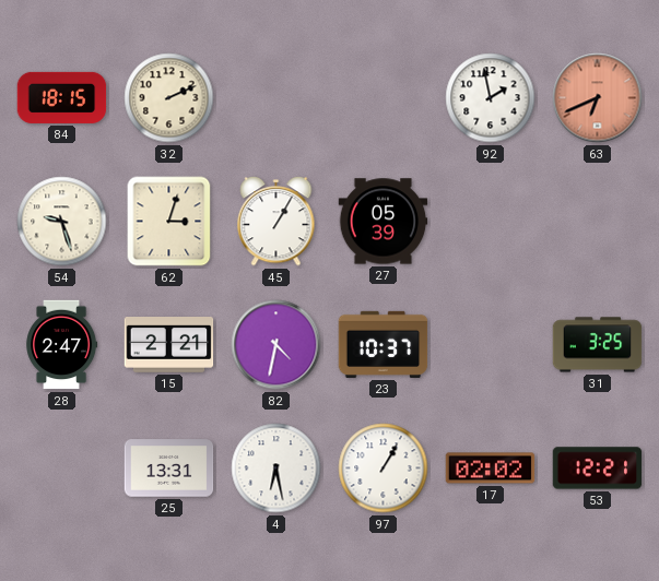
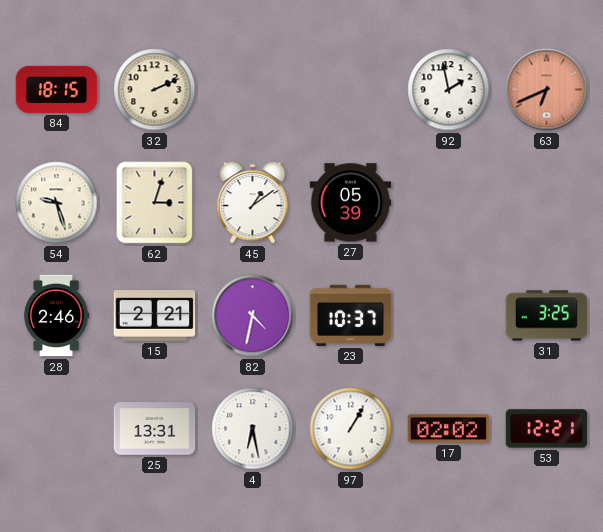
45: 1:05 -> 1:09 (253, 203)
28: 2:47 -> 2:46 (57, 316)
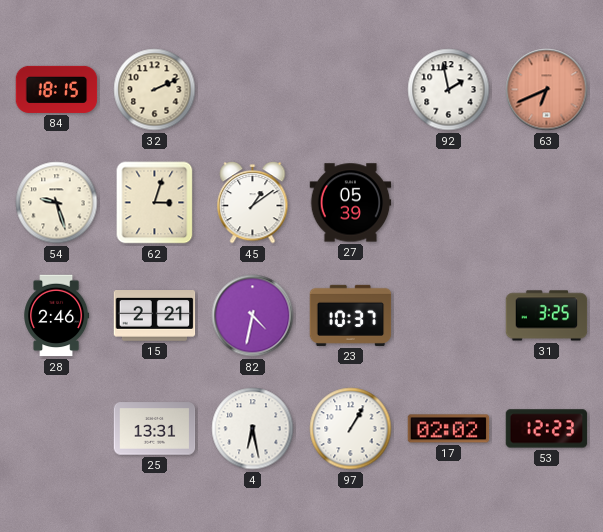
53: 12:21 -> 12:23 (547, 429)
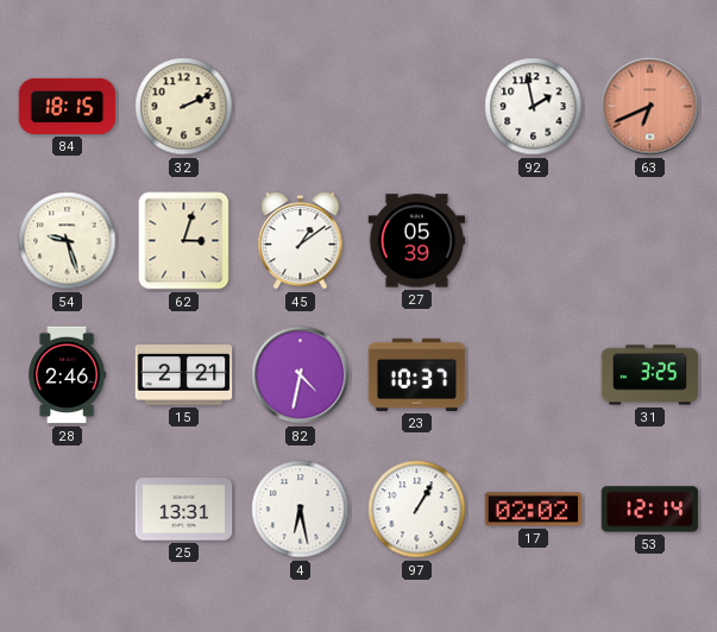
53: 12:23 -> 12:14 (650, 510)
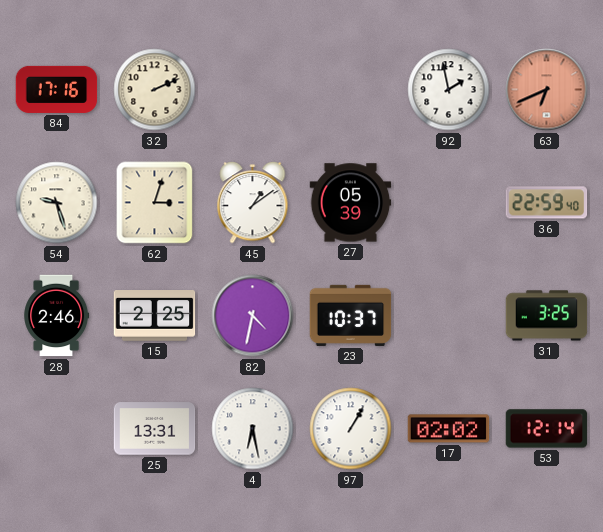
84: 18:15 -> 17:16 (57, 89)
36: none -> 22:59 (547, 203)
15: 2:21 -> 2:25 (155, 316)
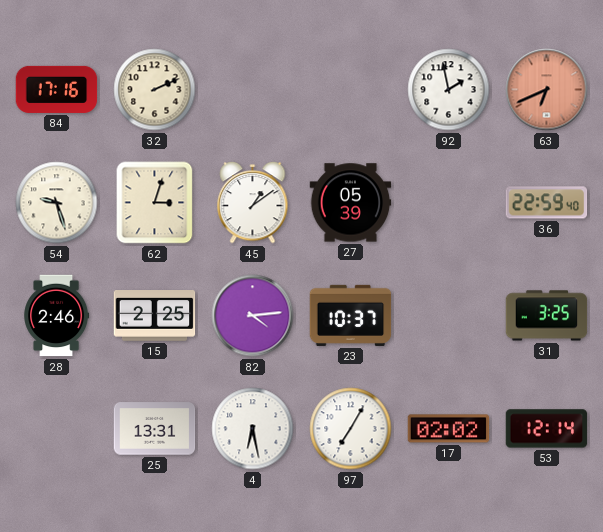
82: 4:32 -> 4:14 (253, 316)
97: 1:05 -> 7:05 (351, 429)
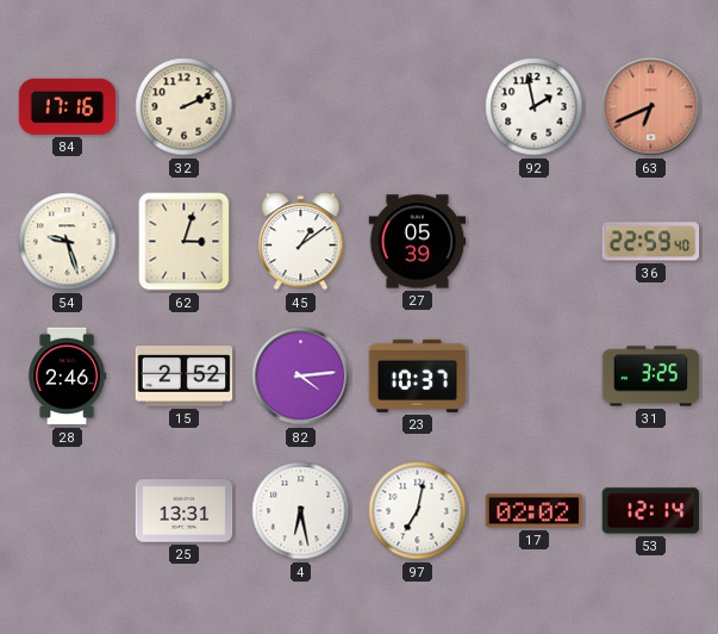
15: 2:25 -> 2:52 (185, 377)
97: 7:05 -> 7:02 (418, 511)
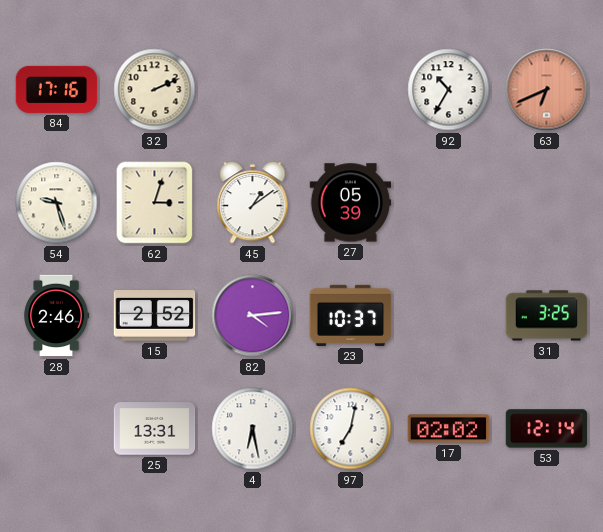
92: 1:58 -> 10:35 (449, 90)
36: 22:59 -> none (651, 242)
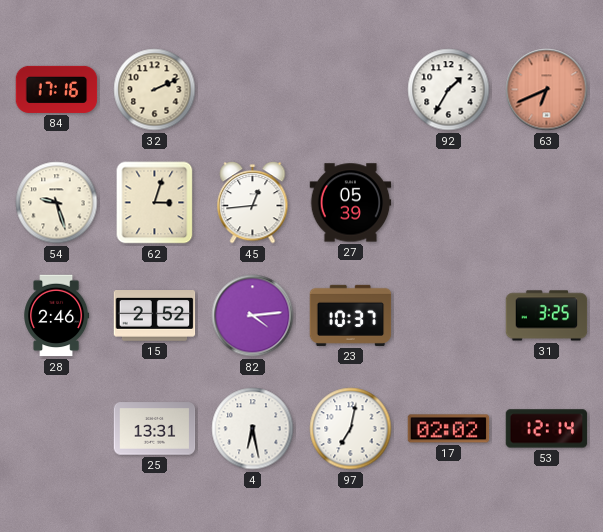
92: 10:35 -> 1:35 (449, 90)
45: 1:09 -> 12:44 (253, 203)
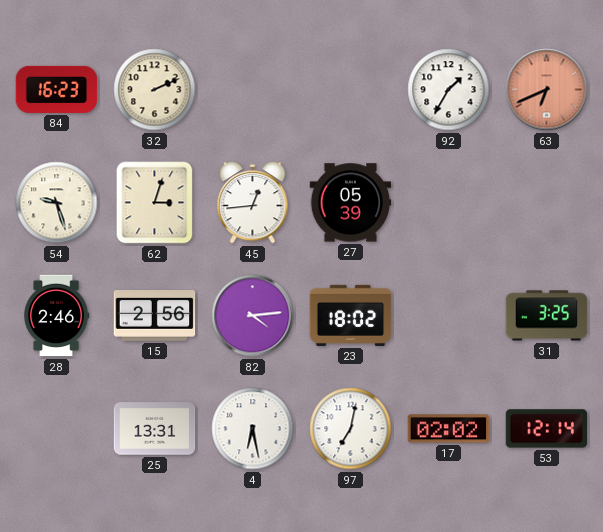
84: 17:16 -> 16:23 (57, 89)
15: 2:52 -> 2:56 (155, 316)
23: 10:37 -> 18:02 (351, 315)
